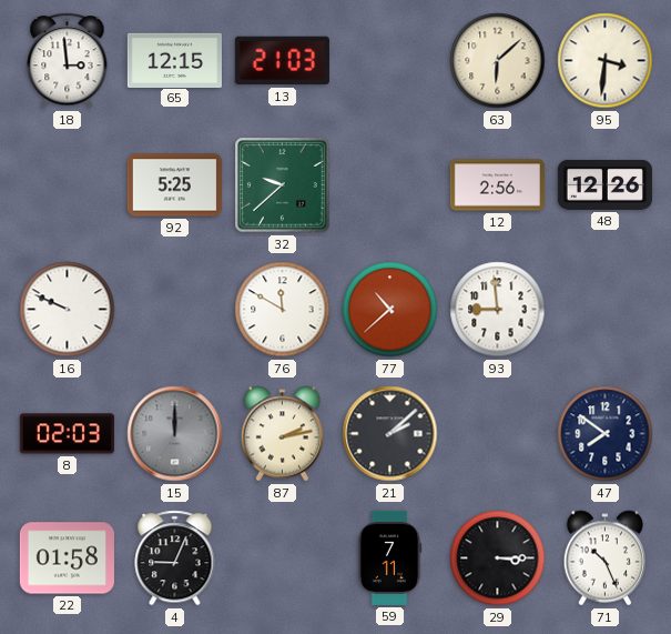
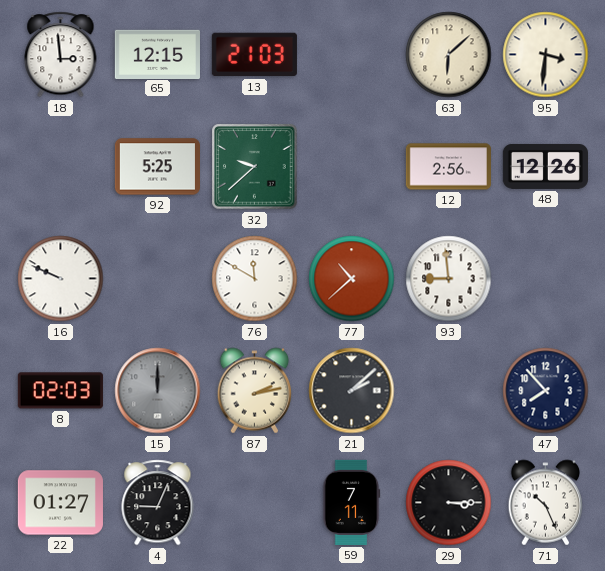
47: 7:51 -> 7:53 (546, 391)
22: 01:58 -> 01:27 (60, 503)
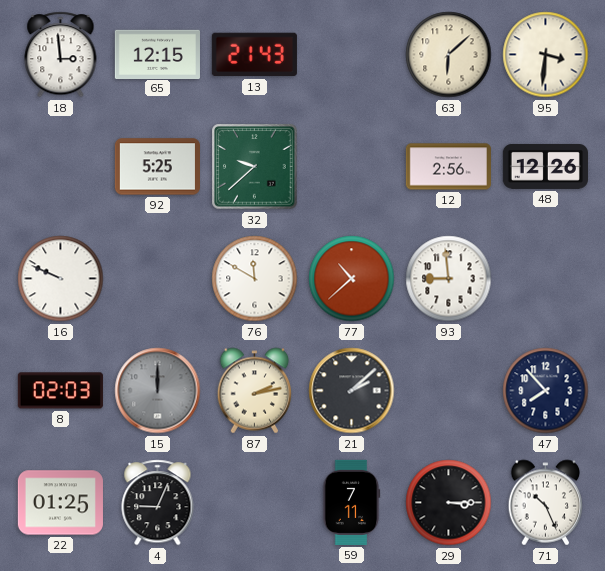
13: 21:03 -> 21:43 (254, 55)
22: 01:27 -> 01:25 (60, 503)
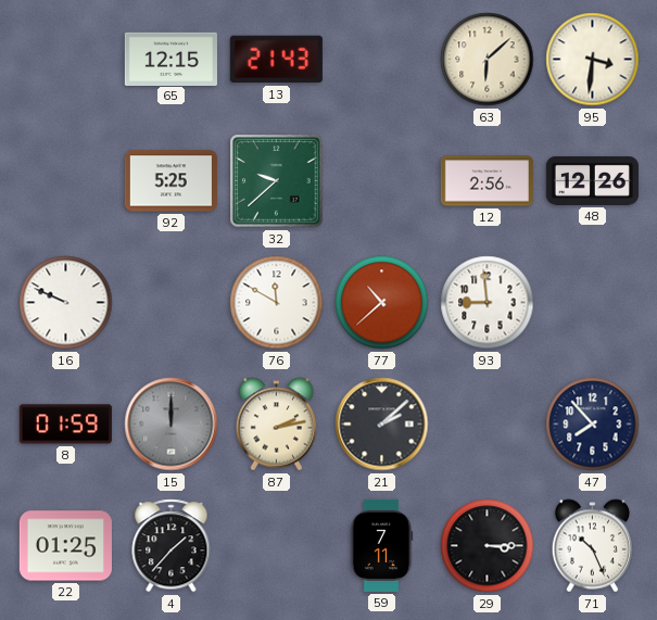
18: 2:59 -> none (61, 55)
8: 02:03 -> 01:59 (65, 425)
4: 9:04 -> 1:37 (172, 546)
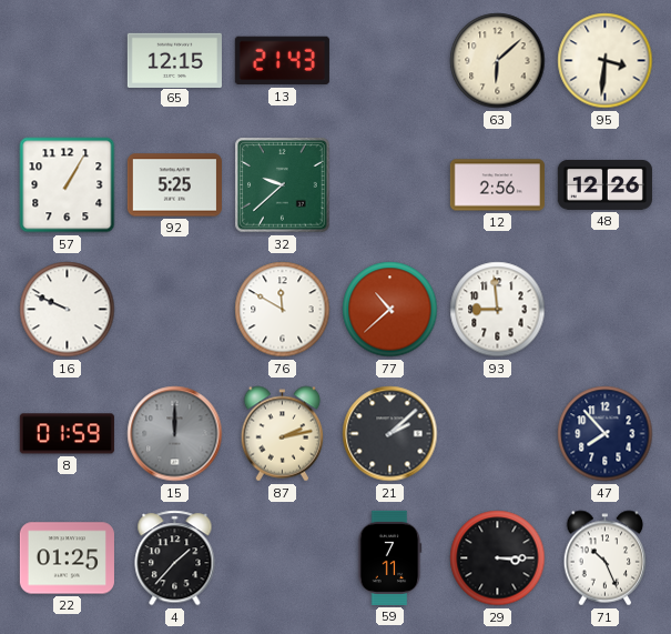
57: none -> 1:05 (68, 185)
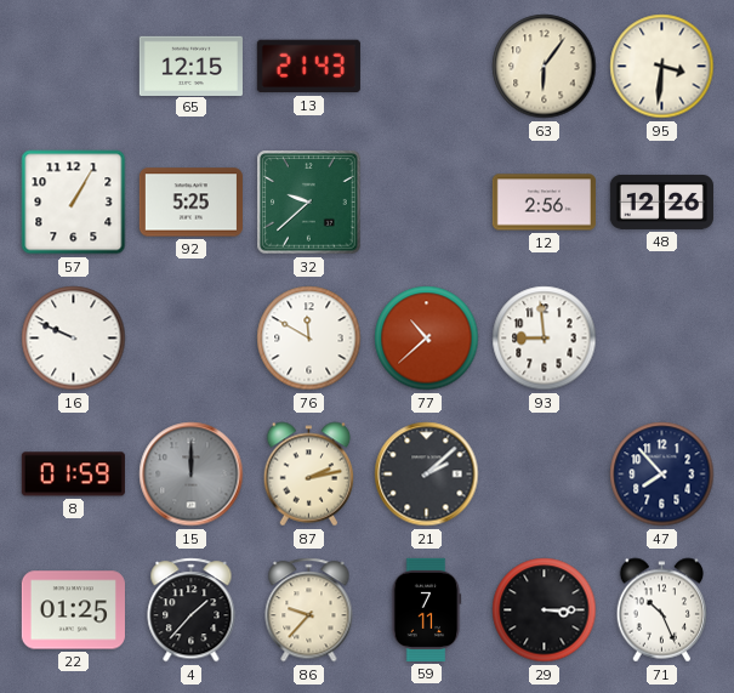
63: 6:08 -> 6:06 (545, 67)
86: none -> 9:37 (309, 610)
